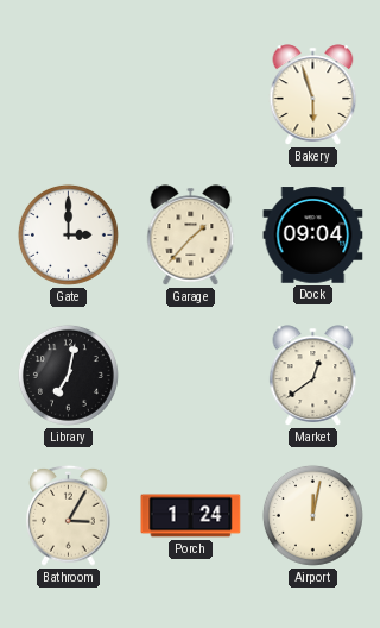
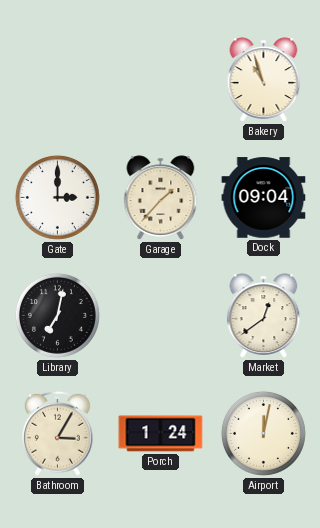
Bakery: 5:57 -> 10:57 (264, 80)
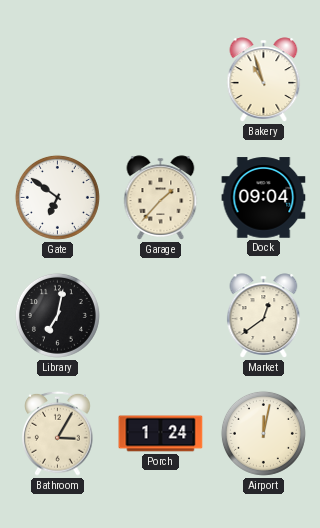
Gate: 3:00 -> 6:51 (57, 197)
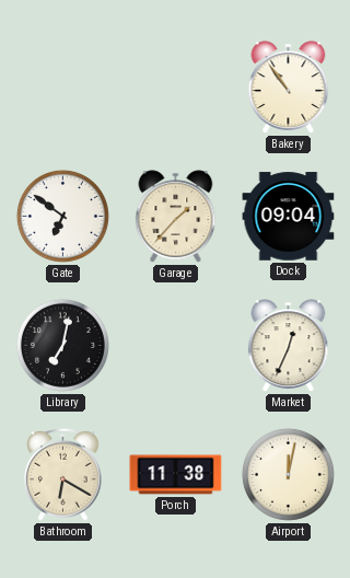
Bakery: 10:57 -> 10:54 (289, 88)
Market: 12:39 -> 12:34 (289, 346)
Bathroom: 3:05 -> 6:20 (63, 474)
Porch: 1:24 -> 11:38 (176, 475)
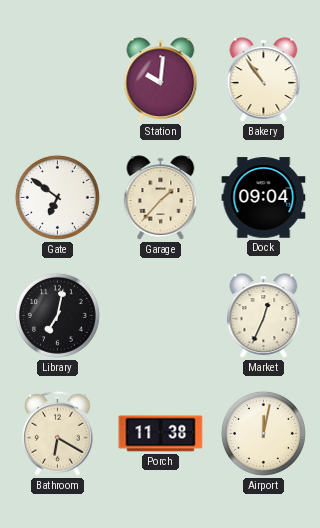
Station: none -> 10:01 (161, 80)
